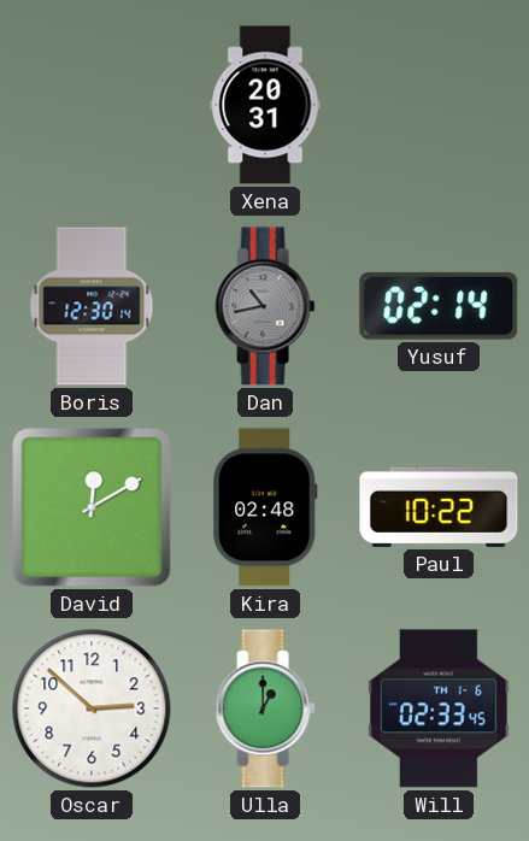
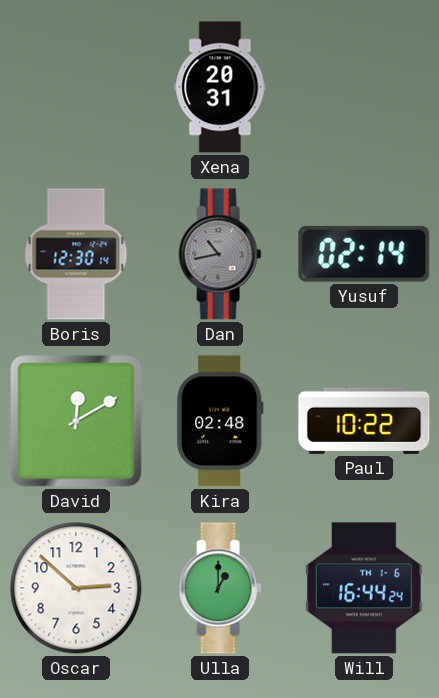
Will: 02:33 -> 16:44 (364, 588)
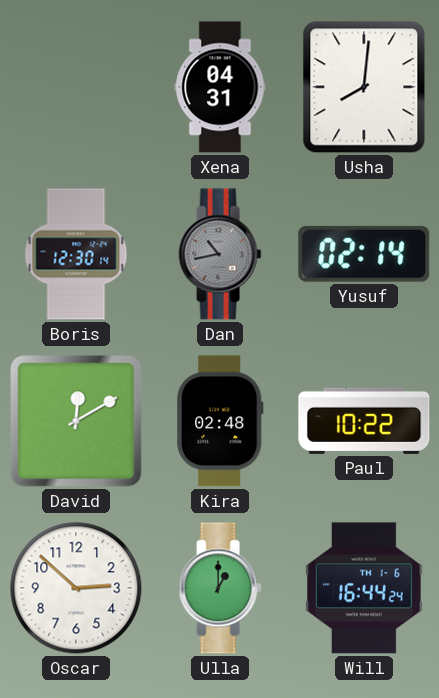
Xena: 20:31 -> 04:31 (220, 87)
Usha: none -> 8:01 (364, 87)
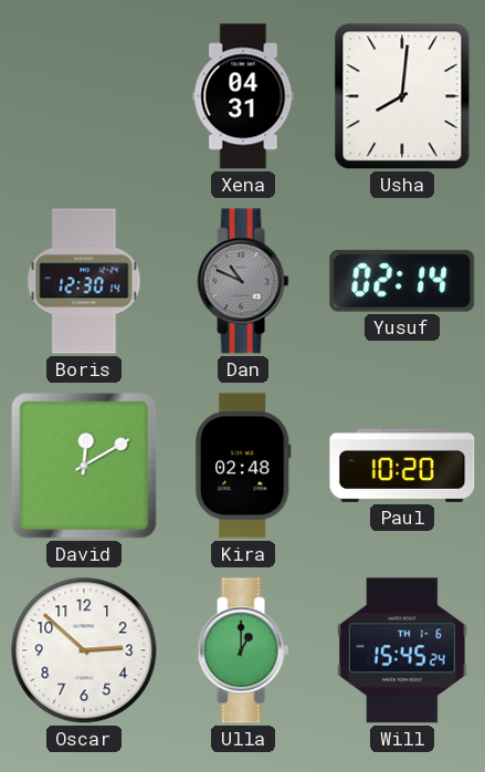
Dan: 10:43 -> 10:49 (243, 281)
Paul: 10:22 -> 10:20 (402, 466)
Will: 16:44 -> 15:45 (402, 650)
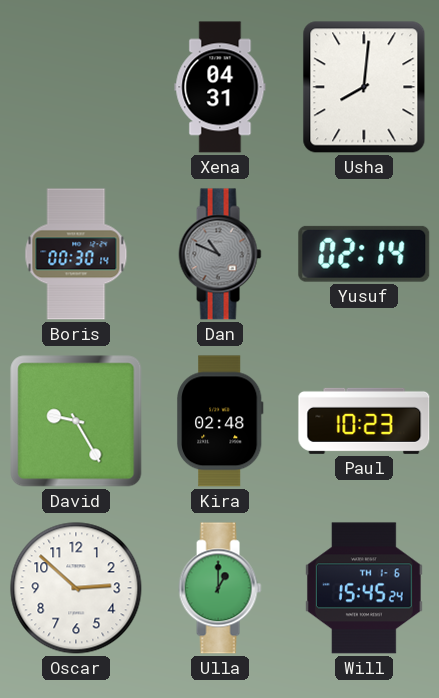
Boris: 12:30 -> 00:30 (76, 254)
David: 12:10 -> 9:25 (76, 421)
Paul: 10:20 -> 10:23 (364, 421)
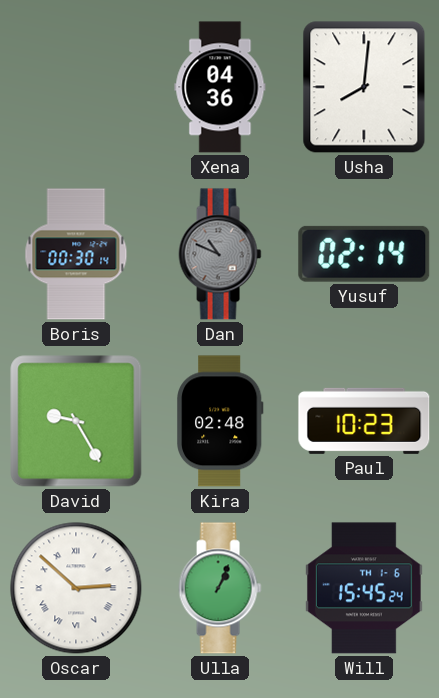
Xena: 04:31 -> 04:36 (220, 87)
Oscar numerals: Arabic -> Roman (76, 588)
Ulla: 1:00 -> 1:04 (220, 588)
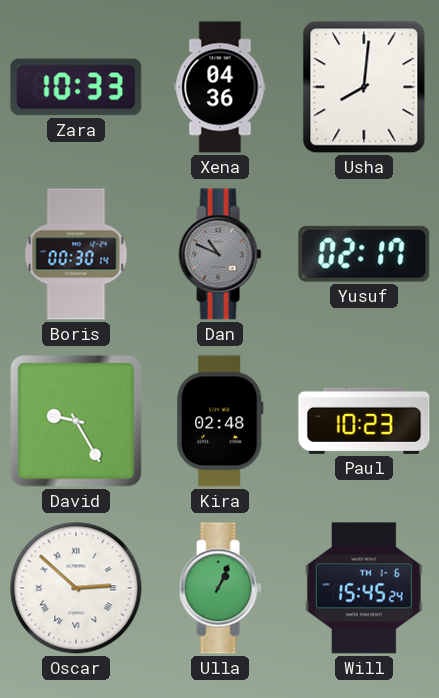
Zara: none -> 10:33 (76, 87)
Yusuf: 02:14 -> 02:17 (364, 254)
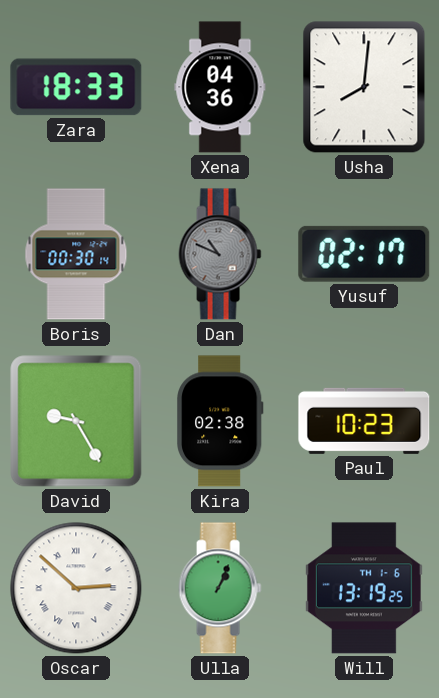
Zara: 10:33 -> 18:33 (76, 87)
Kira: 02:48 -> 02:38 (220, 421)
Will: 15:45 -> 13:19 (364, 588)
